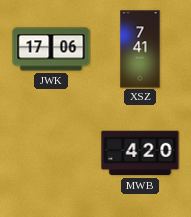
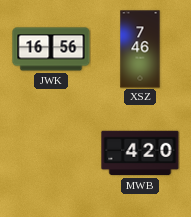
JWK: 17:06 -> 16:56 (51, 49)
XSZ: 7:41 -> 7:46 (140, 49)
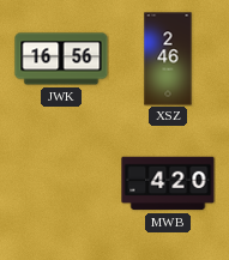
XSZ: 7:46 -> 2:46 (168, 59)
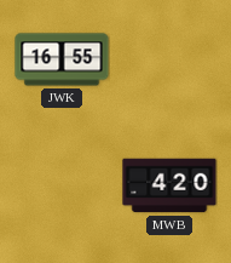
JWK: 16:56 -> 16:55 (62, 59)
XSZ: 2:46 -> none (168, 59)
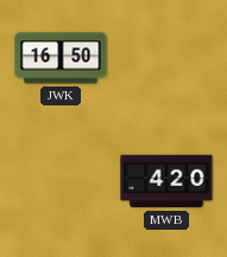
JWK: 16:55 -> 16:50 (61, 58)
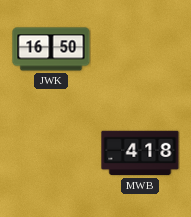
MWB: 4:20 -> 4:18 (140, 153)
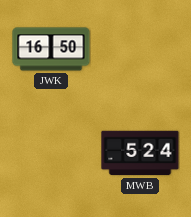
MWB: 4:18 -> 5:24 (140, 153)
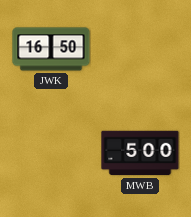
MWB: 5:24 -> 5:00 (140, 153)
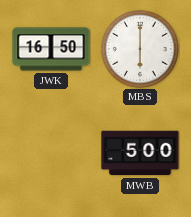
MBS: none -> 6:00 (140, 49)
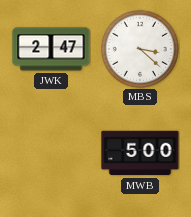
JWK: 16:50 -> 2:47 (51, 49)
MBS: 6:00 -> 3:22 (140, 49)
